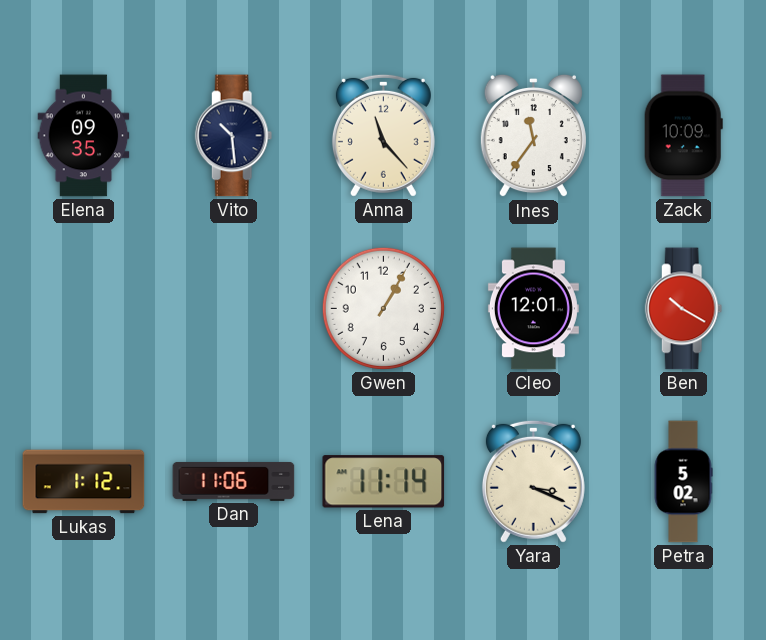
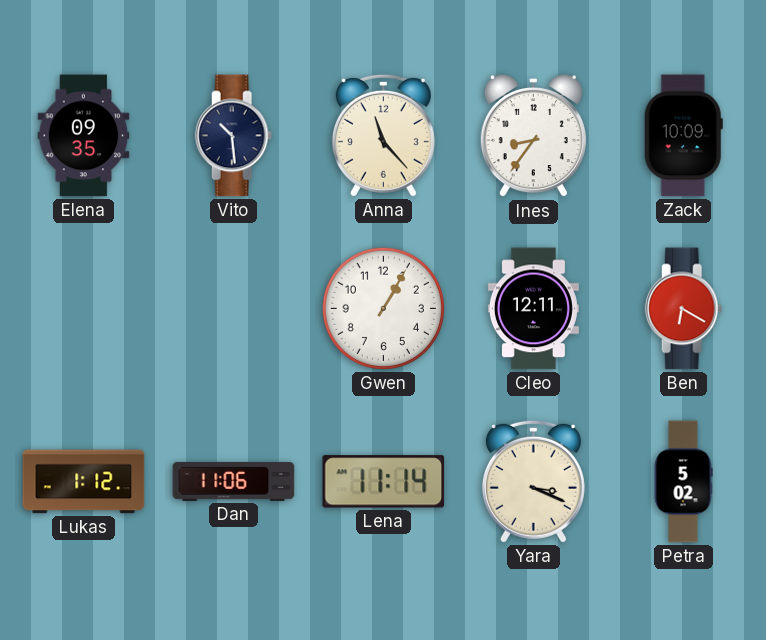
Ines: 11:36 -> 8:36 (533, 136)
Cleo: 12:01 -> 12:11 (533, 309)
Ben: 10:20 -> 6:20 (684, 309)
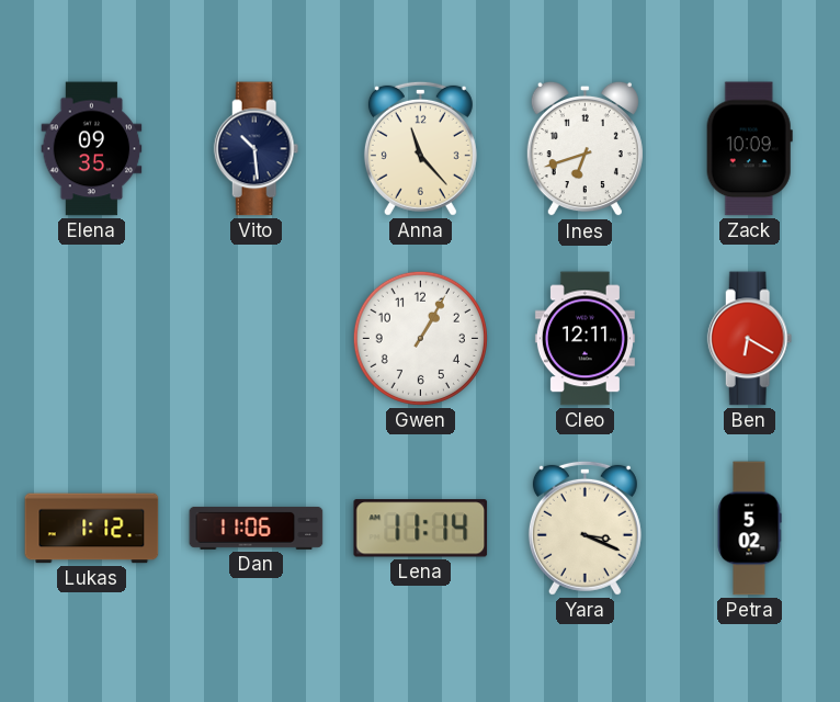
Ines: 8:36 -> 6:42 (584, 149)
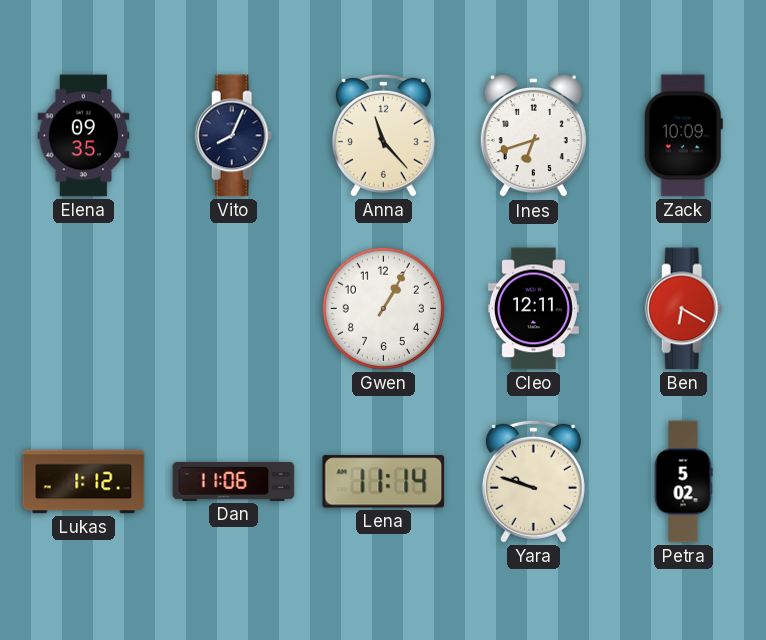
Vito: 10:29 -> 8:04 (234, 136)
Yara: 3:19 -> 9:48 (533, 481)
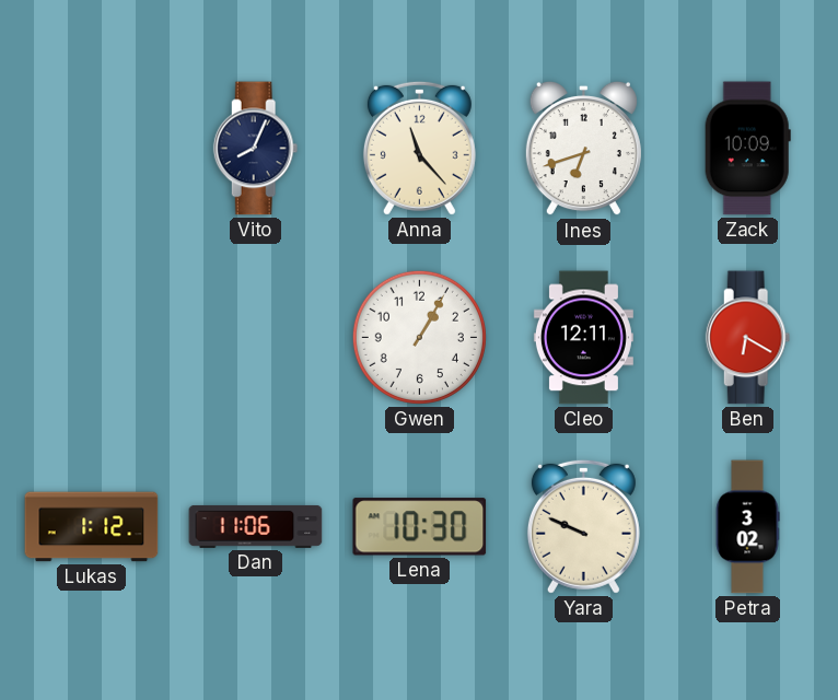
Elena: 09:35 -> none (84, 136)
Lena: 11:14 -> 10:30 (420, 527)
Yara: 9:48 -> 9:49 (583, 526)
Petra: 5:02 -> 3:02 (747, 527)
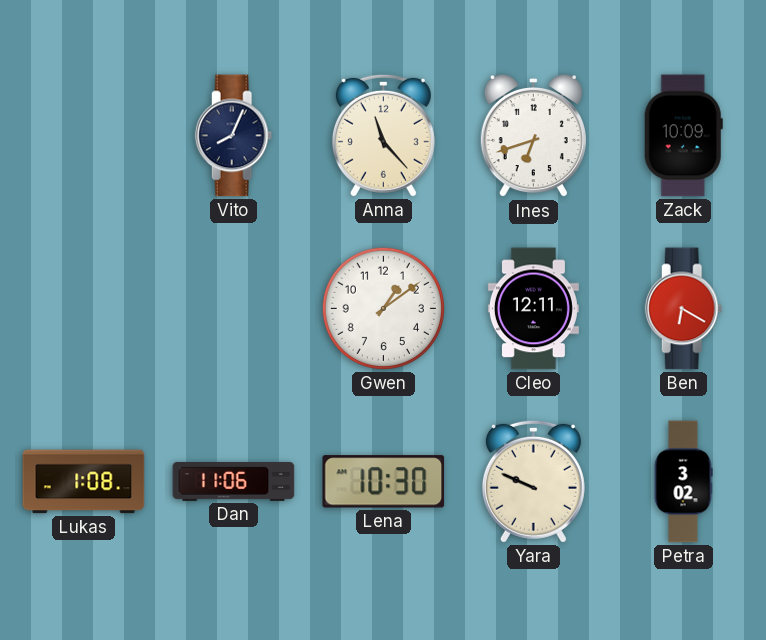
Gwen: 1:05 -> 1:09 (383, 308)
Lukas: 1:12 -> 1:08 (84, 482)
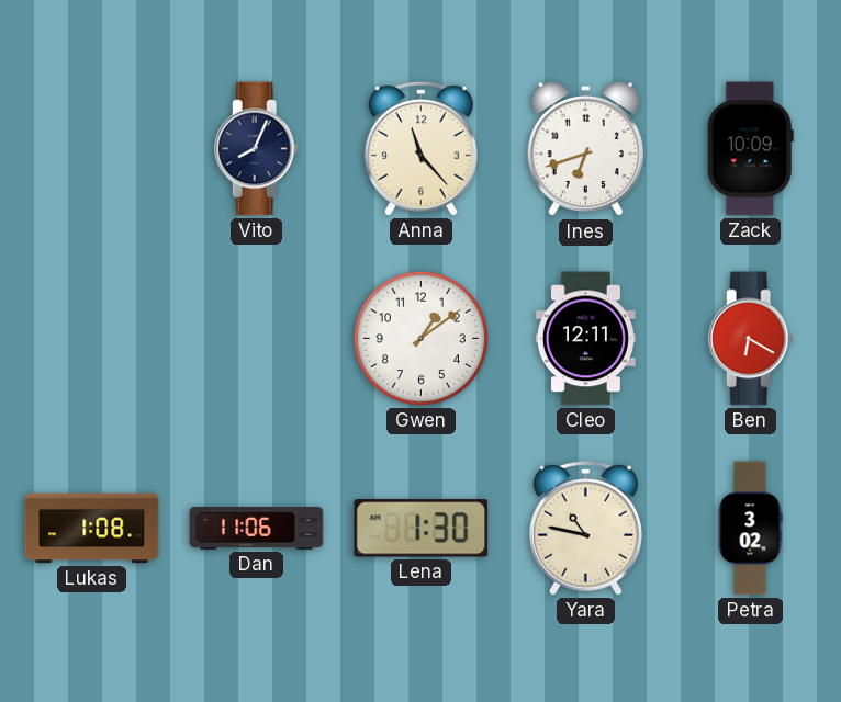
Lena: 10:30 -> 1:30 (422, 529)
Yara: 9:49 -> 10:47 (585, 528)
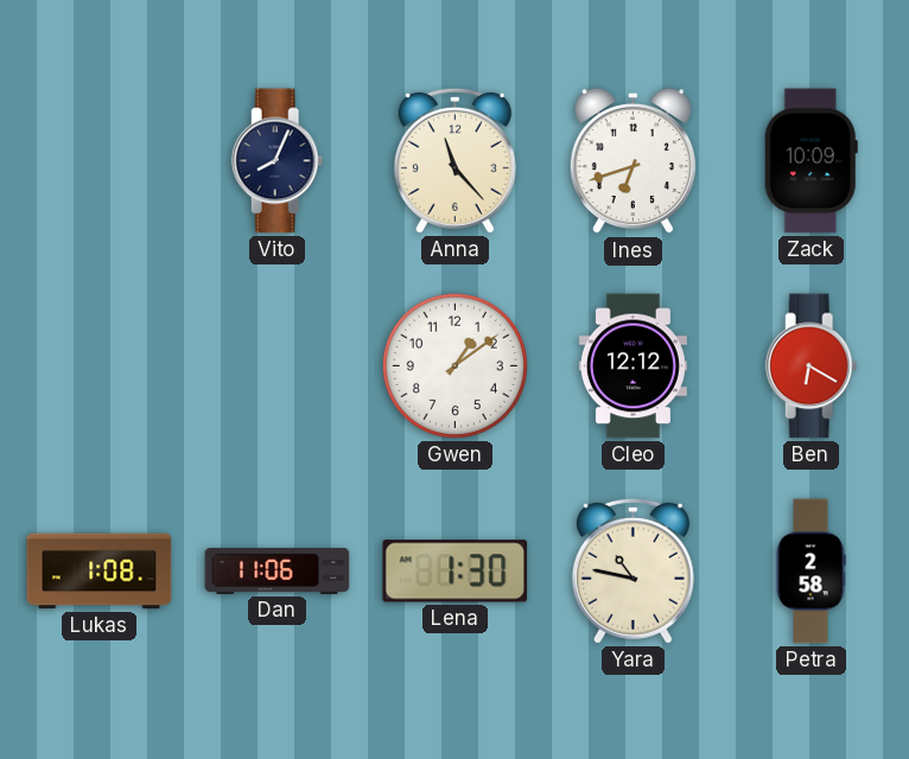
Cleo: 12:11 -> 12:12 (633, 366)
Petra: 3:02 -> 2:58 (811, 572)
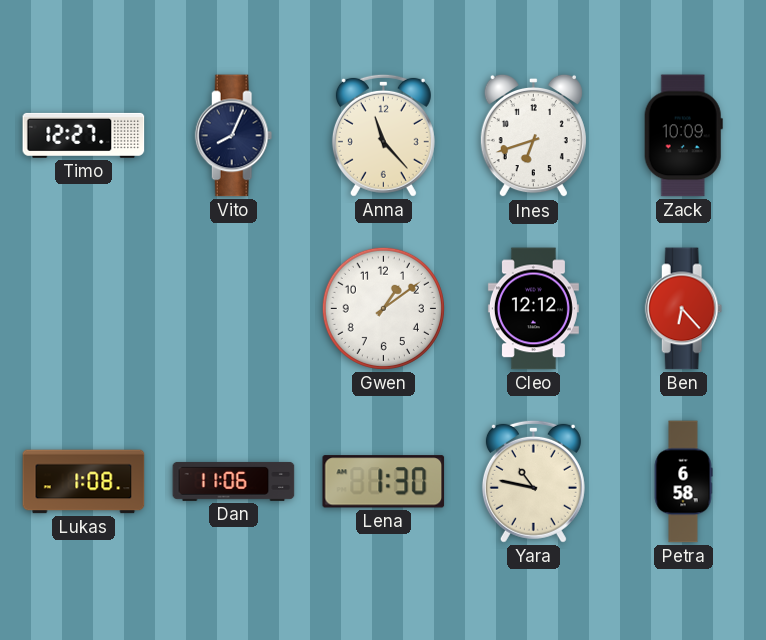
Timo: none -> 12:27 (84, 135)
Ben: 6:20 -> 6:23 (684, 309)
Petra: 2:58 -> 6:58 (683, 482)
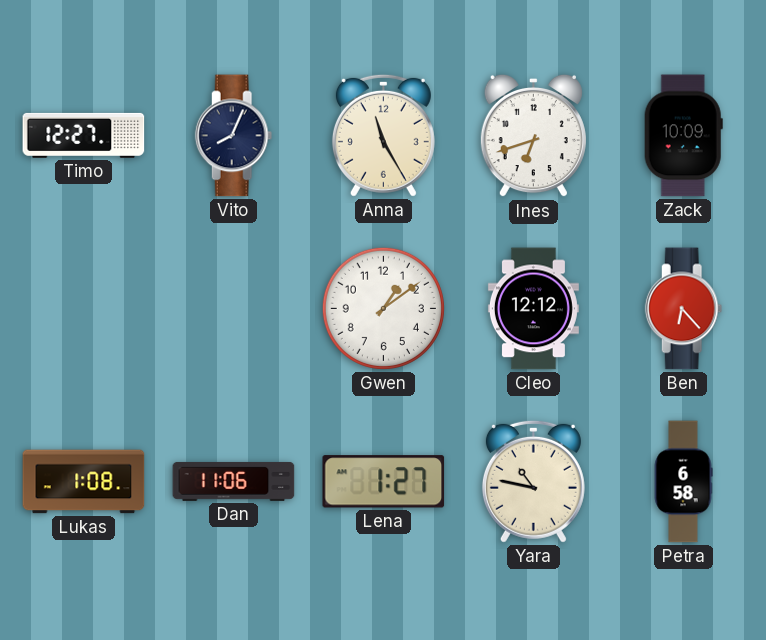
Anna: 11:23 -> 11:25 (383, 135)
Lena: 1:30 -> 1:27 (384, 482)
